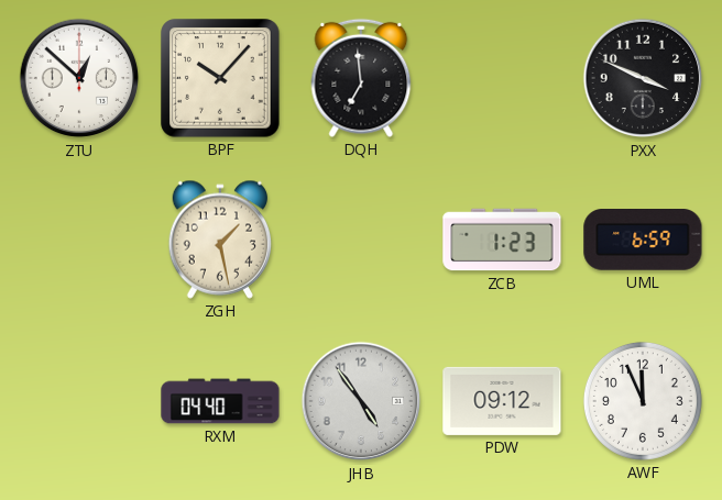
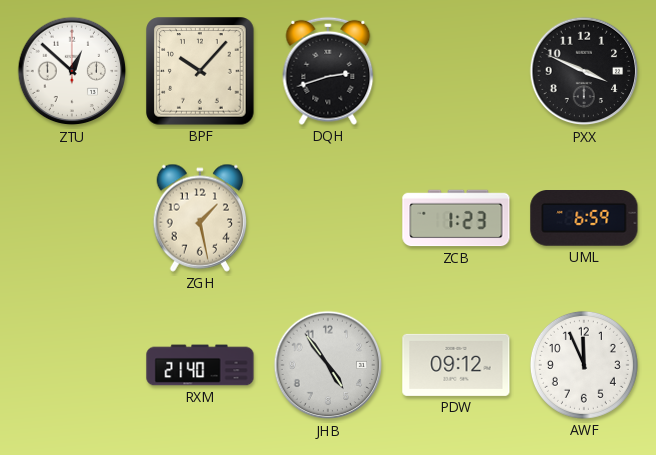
DQH: 6:59 -> 2:42 (328, 71)
RXM: 04:40 -> 21:40 (200, 365)
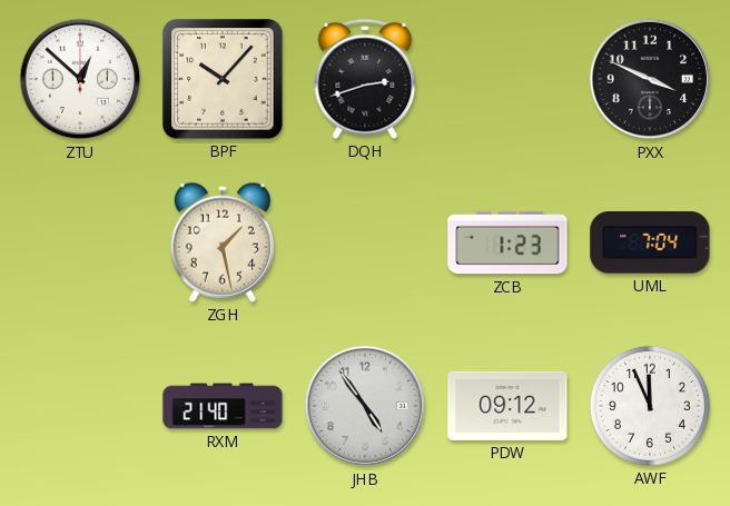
UML: 6:59 -> 7:04 (650, 242)
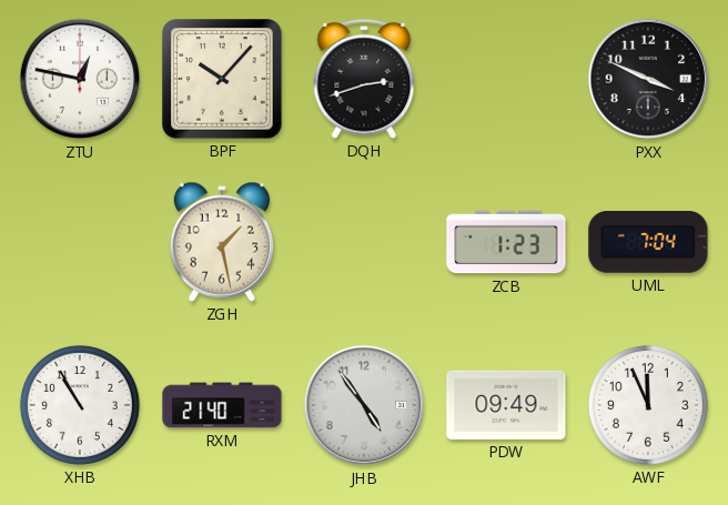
ZTU: 12:52 -> 12:47 (80, 79)
XHB: none -> 10:55 (80, 405)
PDW: 09:12 -> 09:49 (506, 405)
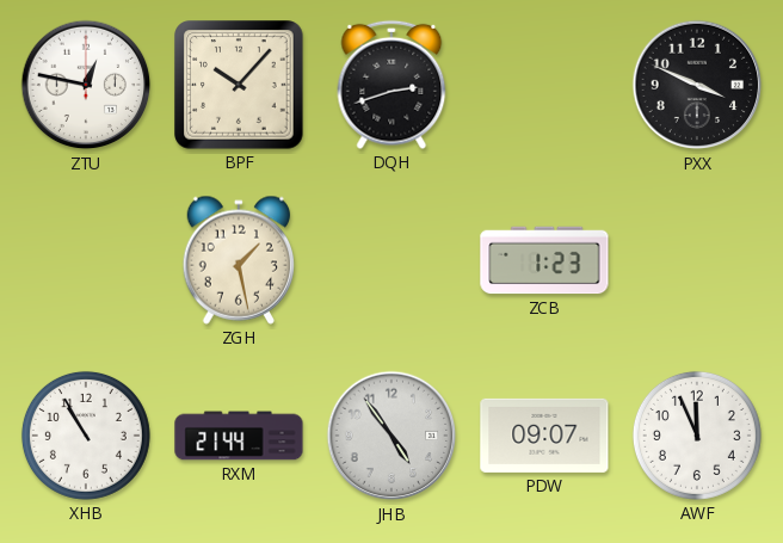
UML: 7:04 -> none (648, 242)
RXM: 21:40 -> 21:44 (239, 436)
PDW: 09:49 -> 09:07 (544, 436)
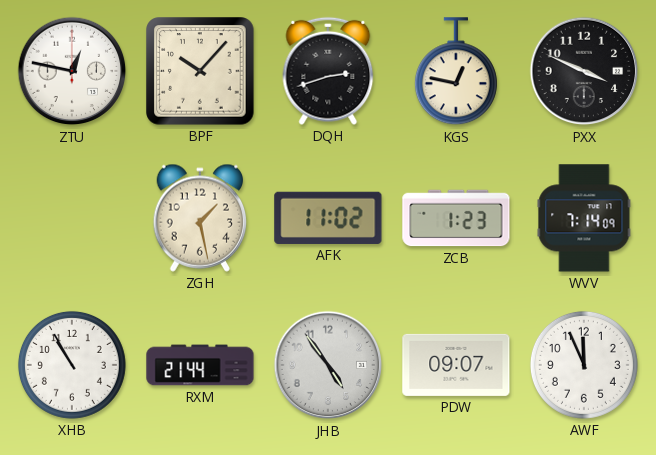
KGS: none -> 12:47 (456, 72)
AFK: none -> 11:02 (328, 218)
WVV: none -> 7:14 (584, 218)
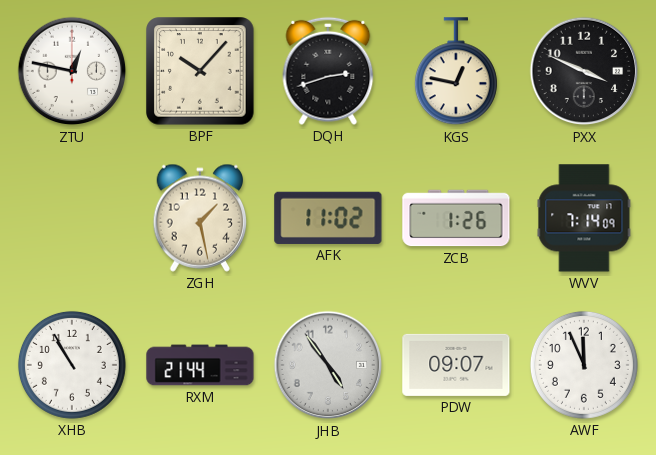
ZCB: 1:23 -> 1:26 (456, 218)
